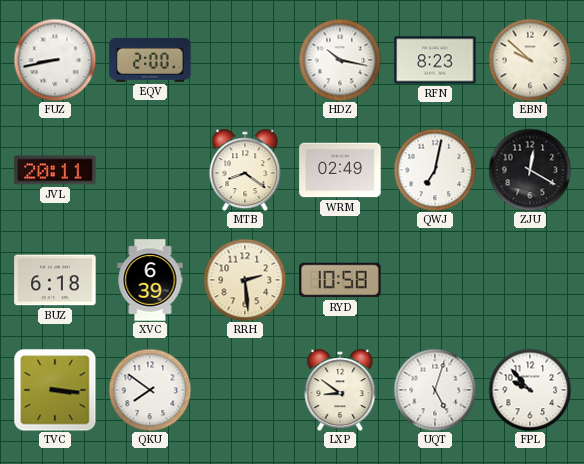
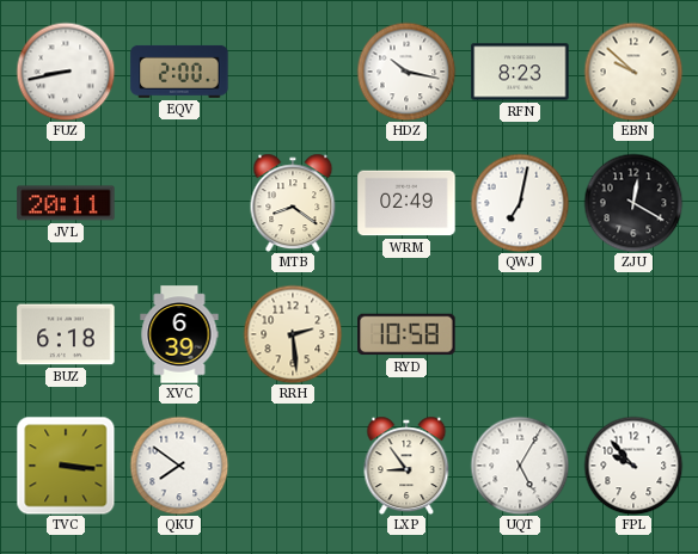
LXP: 8:51 -> 8:54 (406, 466)
UQT: 5:03 -> 5:05 (520, 466)
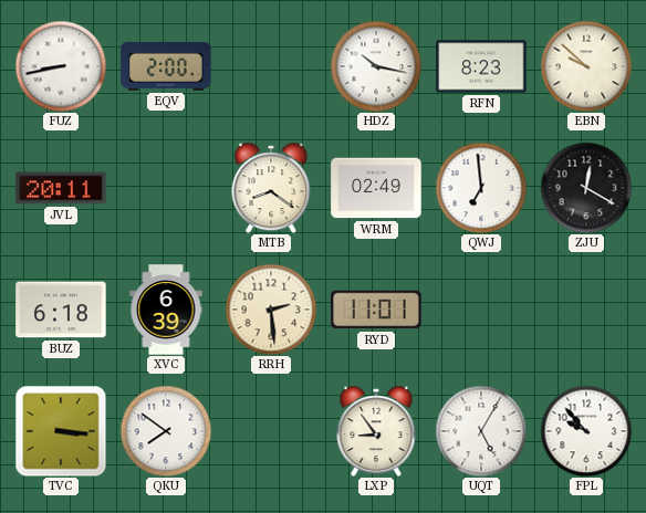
QWJ: 7:02 -> 6:59 (481, 188)
RYD: 10:58 -> 11:01 (376, 310)
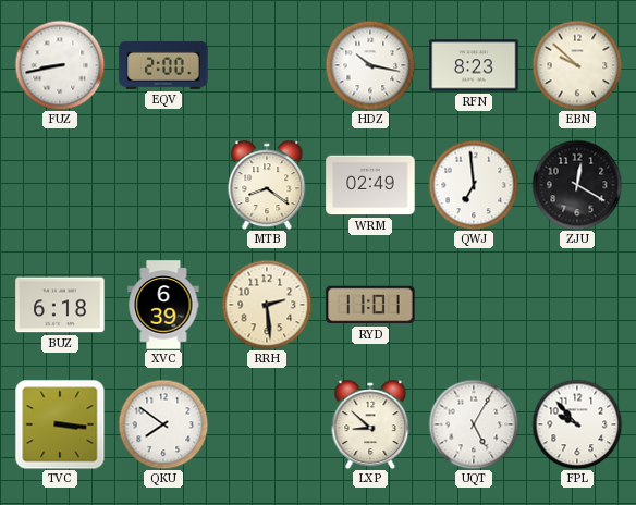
JVL: 20:11 -> none (61, 188)
LXP: 8:54 -> 8:52 (370, 424)
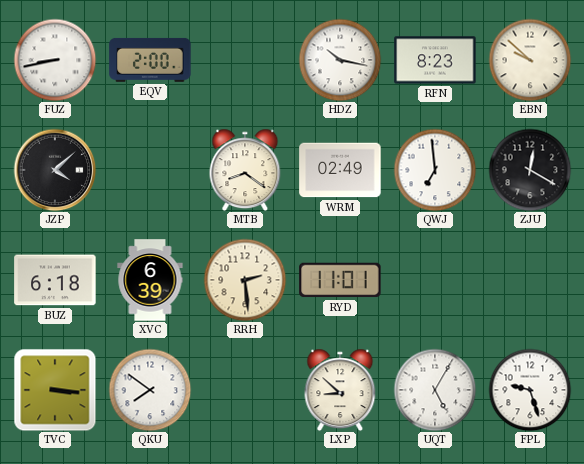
JZP: none -> 4:08 (55, 170)
FPL: 9:53 -> 9:27 (530, 390)
